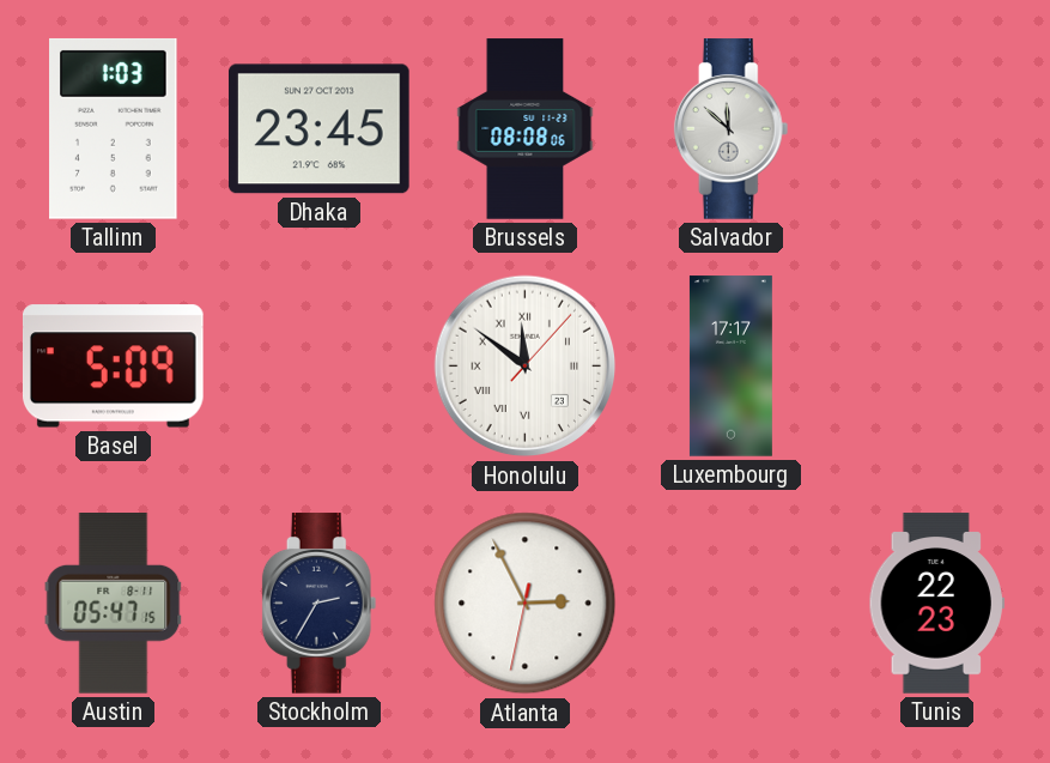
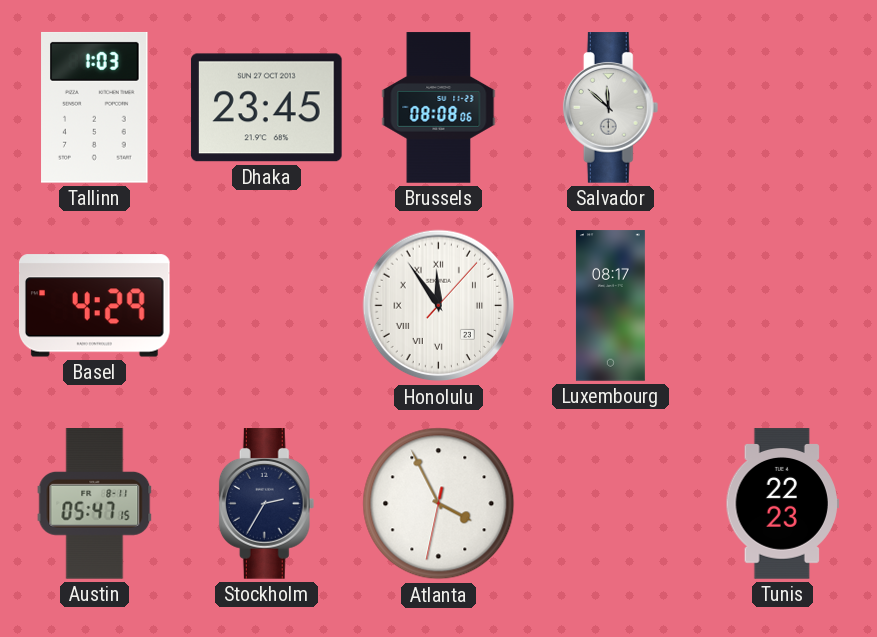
Basel: 5:09 -> 4:29 (95, 306)
Honolulu: 11:51 -> 11:54 (439, 306)
Luxembourg: 17:17 -> 08:17 (610, 306)
Atlanta: 2:55 -> 3:55 (439, 504)
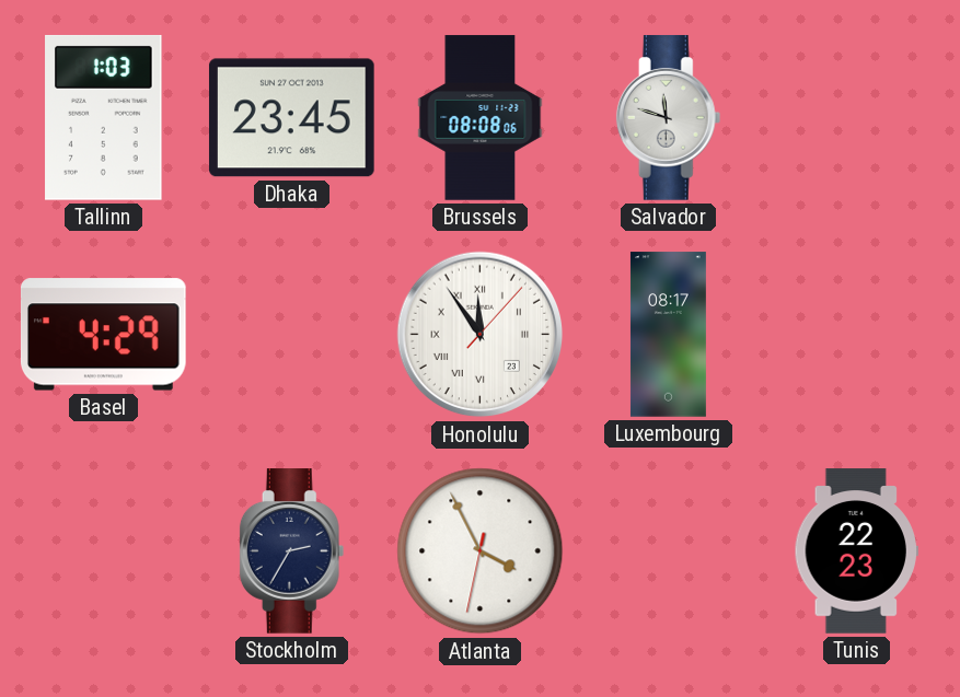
Salvador: 11:52 -> 11:48 (669, 118)
Austin: 05:47 -> none (95, 504)
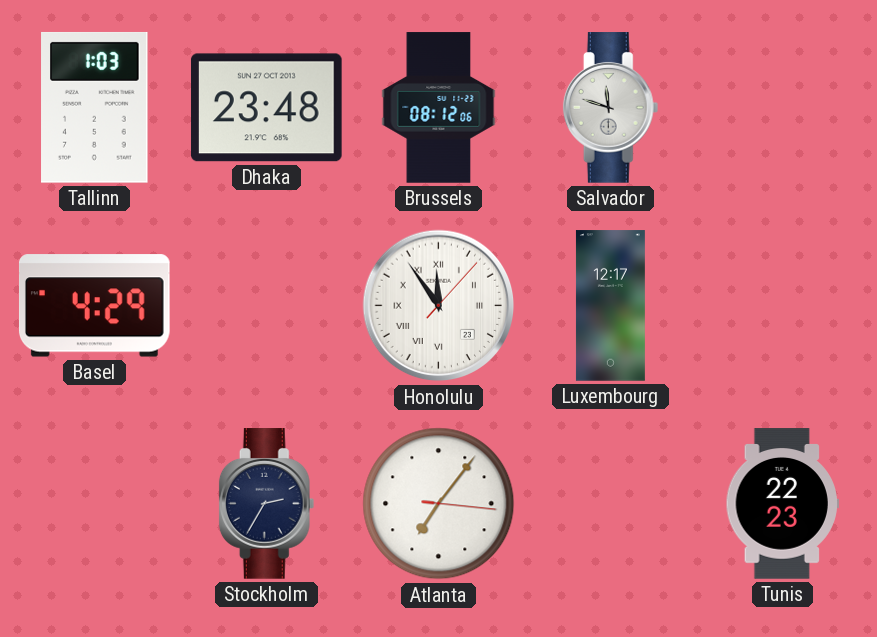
Dhaka: 23:45 -> 23:48 (267, 108)
Brussels: 08:08 -> 08:12 (439, 108)
Luxembourg: 08:17 -> 12:17 (610, 306)
Atlanta: 3:55 -> 7:06 (439, 504)
